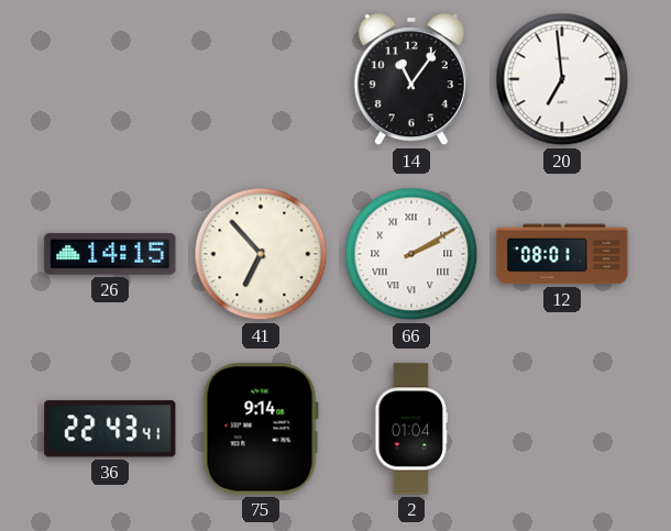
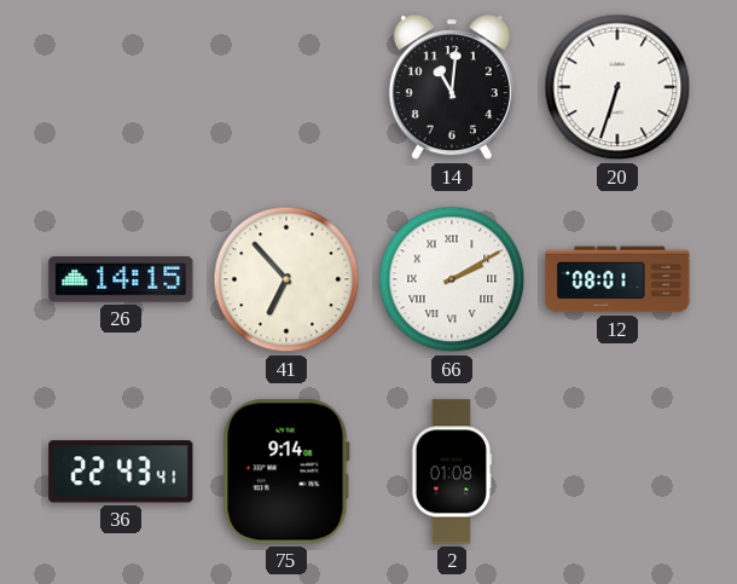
14: 11:06 -> 11:01 (452, 88)
20: 6:59 -> 6:33 (617, 87)
2: 01:04 -> 01:08 (452, 472)
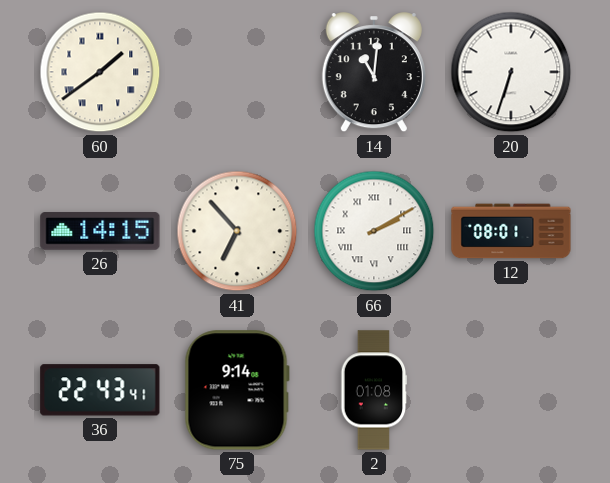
60: none -> 1:39 (100, 72)
